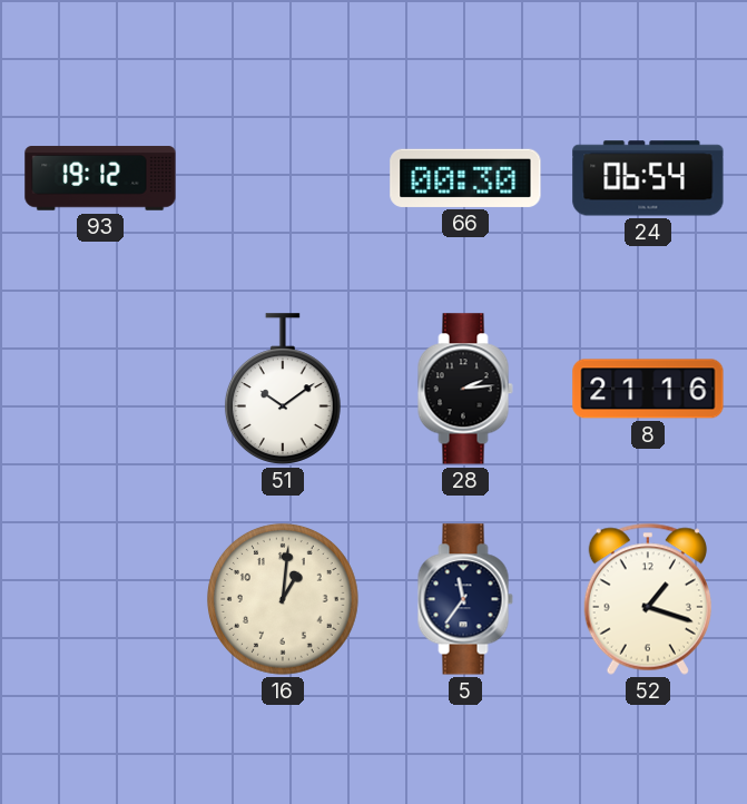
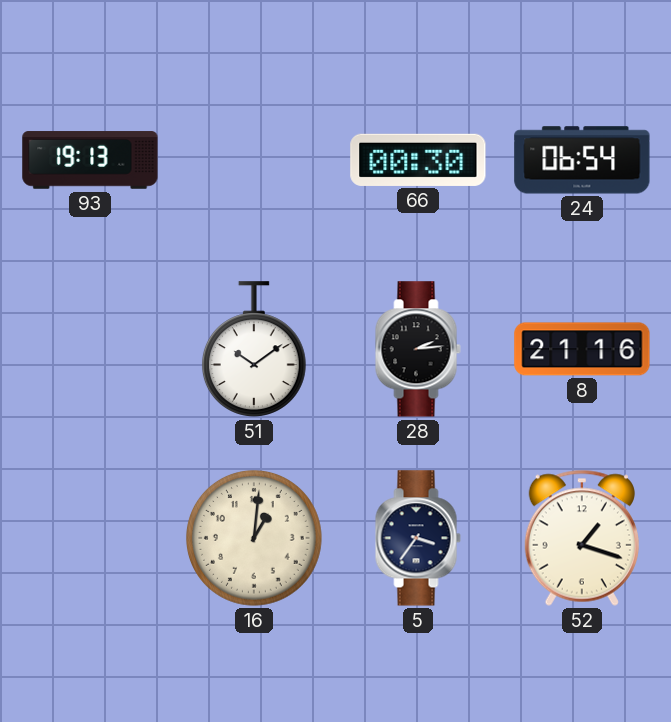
93: 19:12 -> 19:13 (90, 160)
5: 11:36 -> 3:36 (418, 538)
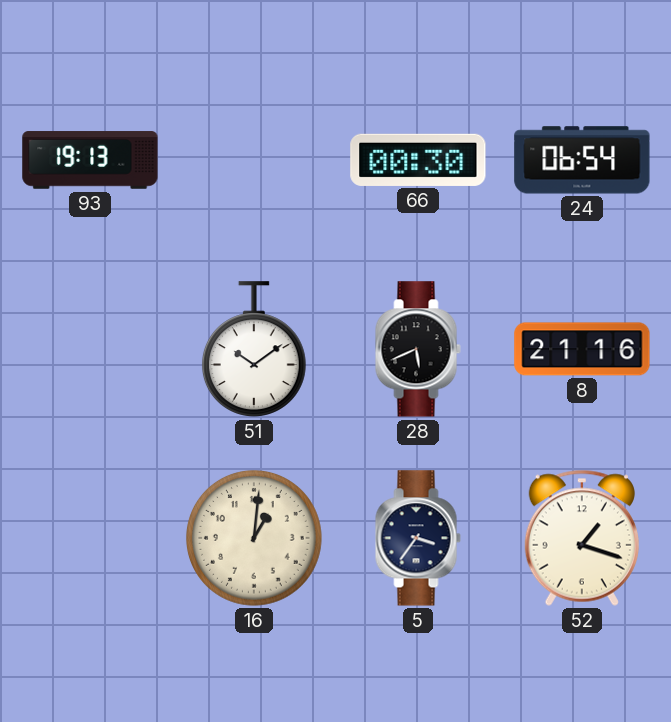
28: 2:14 -> 5:41 (418, 349)
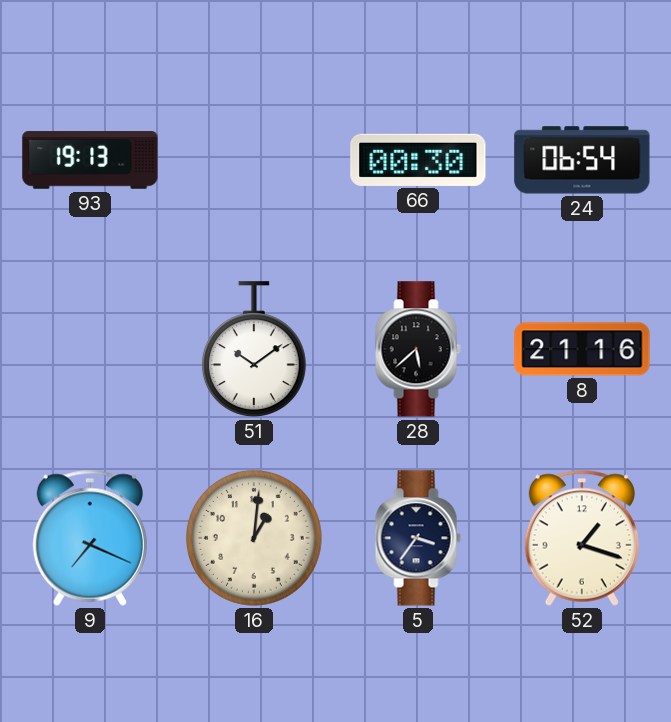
28: 5:41 -> 5:38 (418, 349)
9: none -> 7:19 (90, 538)
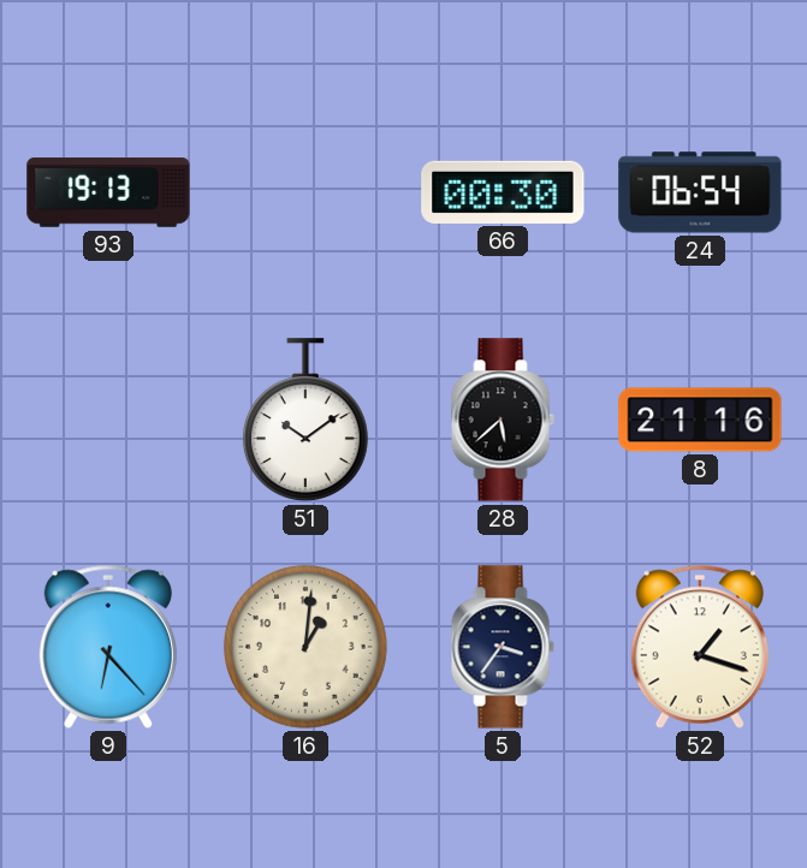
9: 7:19 -> 6:23 (108, 647)
